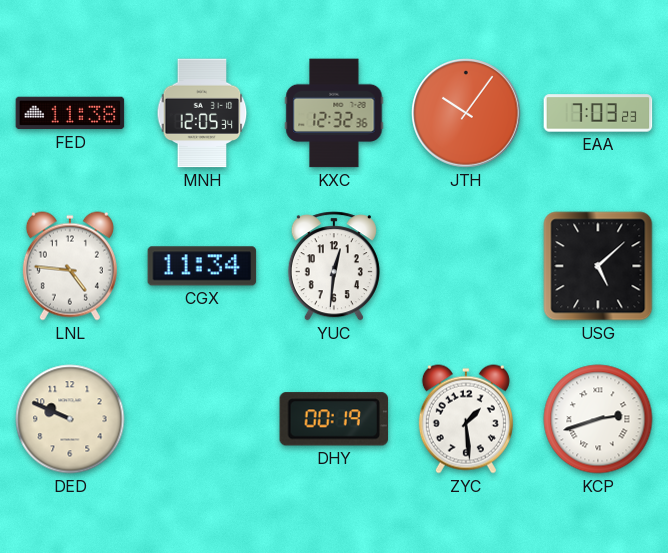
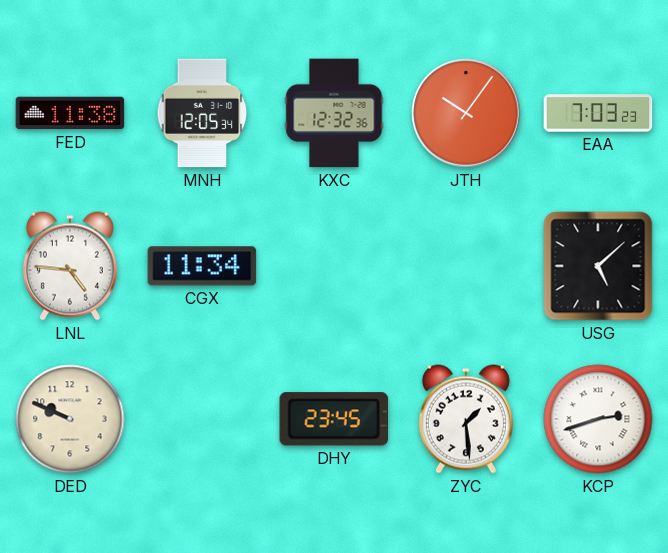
YUC: 12:31 -> none (334, 266)
DHY: 00:19 -> 23:45 (334, 419)
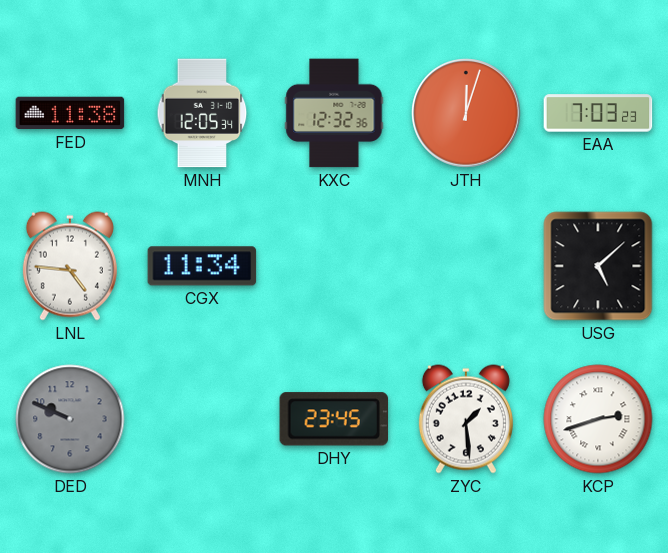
JTH: 10:06 -> 12:03 (466, 113)
DED dial: cream -> grey (70, 419)
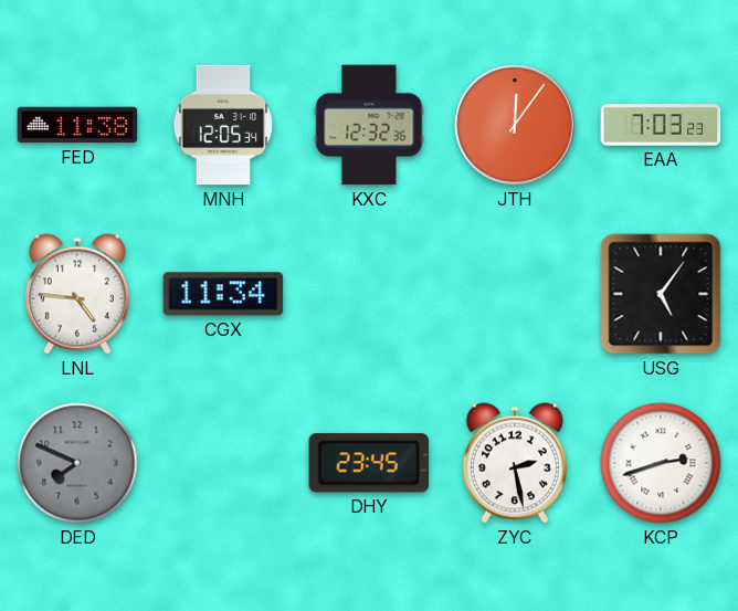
JTH: 12:03 -> 12:06 (515, 125)
USG: 5:08 -> 5:06 (661, 294)
DED: 9:49 -> 7:49 (77, 463)
ZYC: 1:29 -> 2:28 (515, 463)
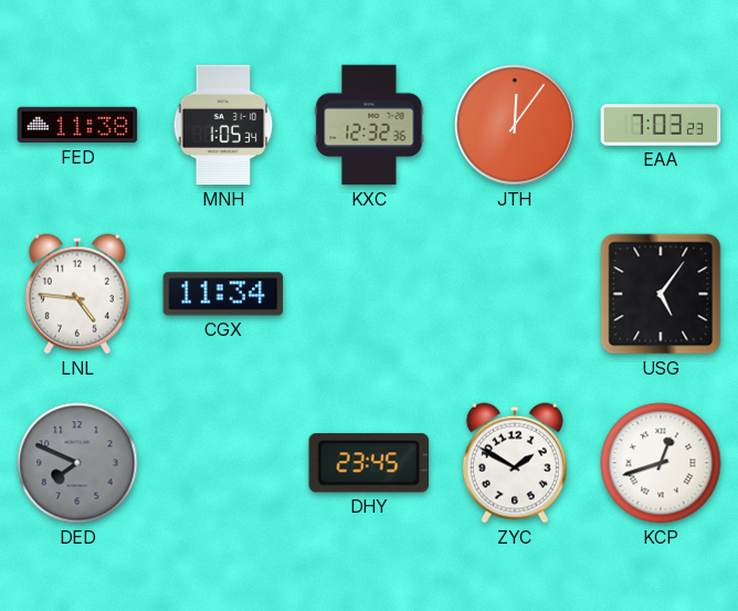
MNH: 12:05 -> 1:05 (223, 125)
ZYC: 2:28 -> 1:50 (515, 463)
KCP: 2:42 -> 12:42 (661, 463)
